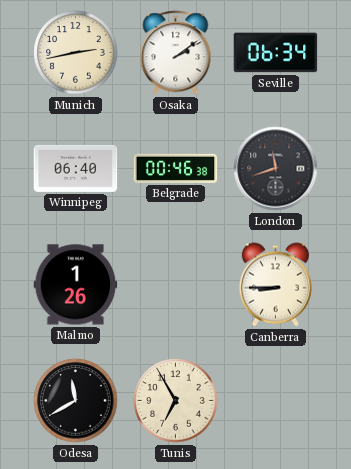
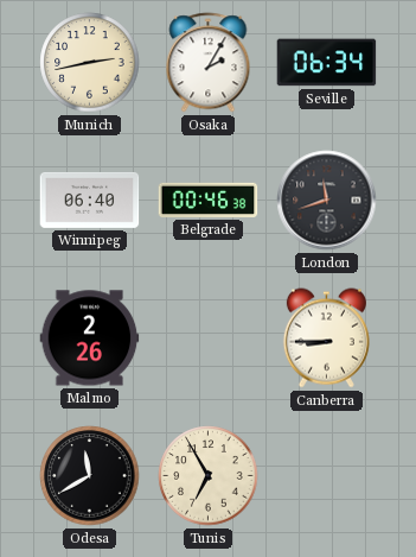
Osaka: 2:09 -> 2:05 (209, 63)
Malmo: 1:26 -> 2:26 (90, 338)
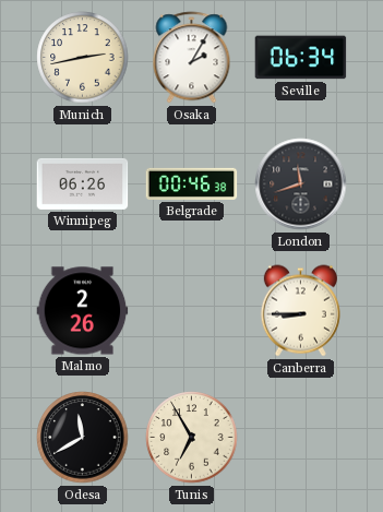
Winnipeg: 06:40 -> 06:26 (83, 183)
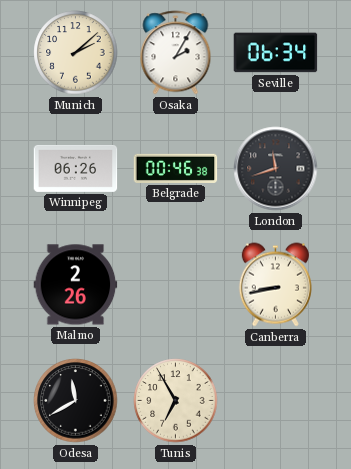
Munich: 2:43 -> 2:08 (76, 53)
Canberra: 8:45 -> 8:43 (275, 285)
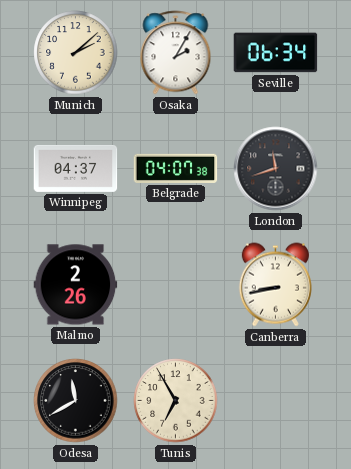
Winnipeg: 06:26 -> 04:37 (76, 168)
Belgrade: 00:46 -> 04:07 (176, 168)
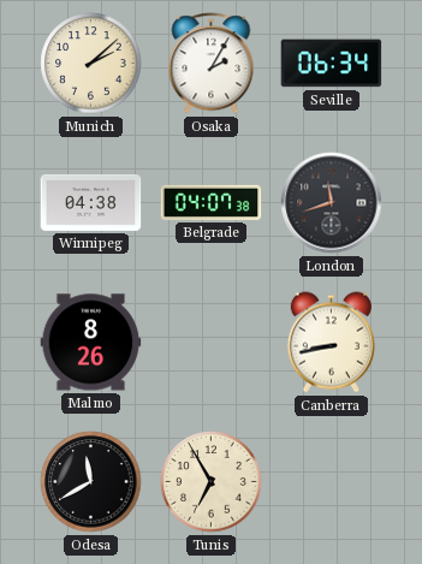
Winnipeg: 04:37 -> 04:38 (91, 202)
Malmo: 2:26 -> 8:26 (91, 343)
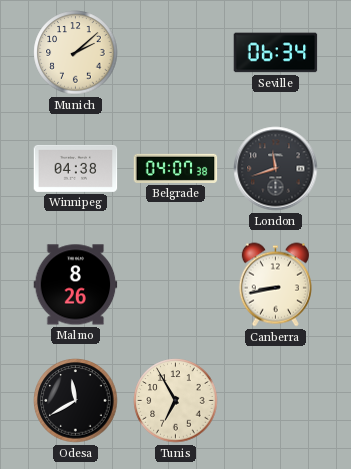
Osaka: 2:05 -> none (212, 64)
